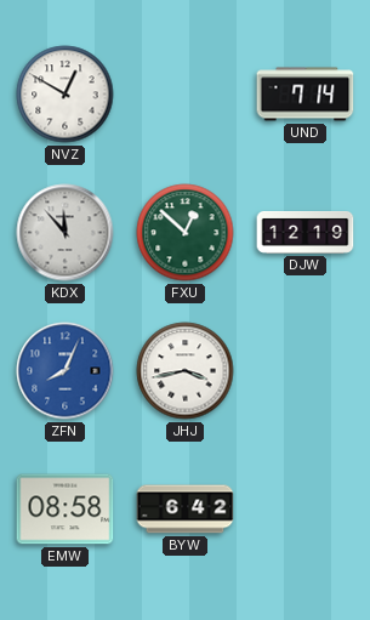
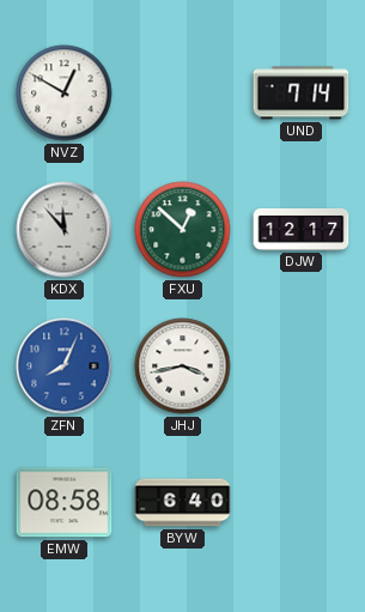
DJW: 12:19 -> 12:17 (302, 230)
BYW: 6:42 -> 6:40 (183, 503)
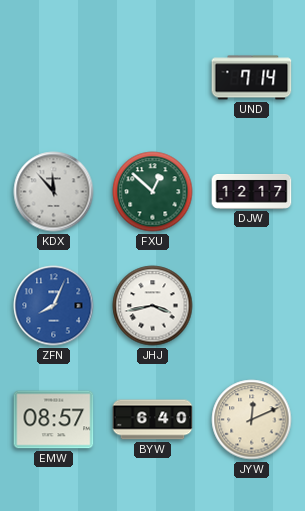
NVZ: 12:50 -> none (65, 93)
EMW: 08:58 -> 08:57 (54, 420)
JYW: none -> 12:11 (252, 420)
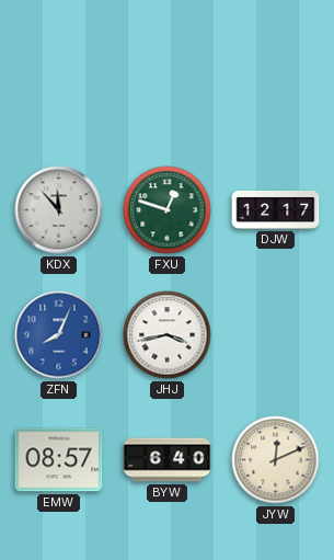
UND: 7:14 -> none (252, 78)
FXU: 12:52 -> 12:48 (168, 210)
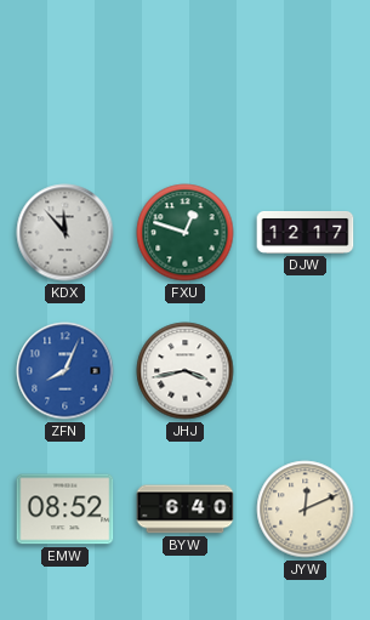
EMW: 08:57 -> 08:52 (66, 510)
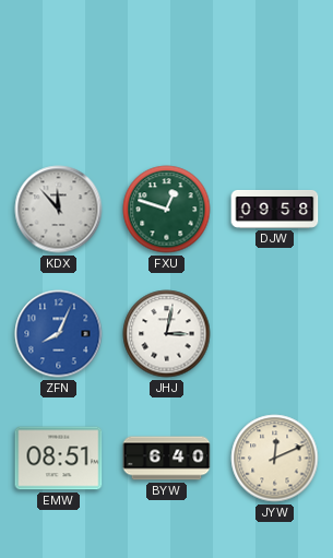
DJW: 12:17 -> 09:58 (275, 210)
JHJ: 3:43 -> 3:02 (167, 334)
EMW: 08:52 -> 08:51 (59, 459)
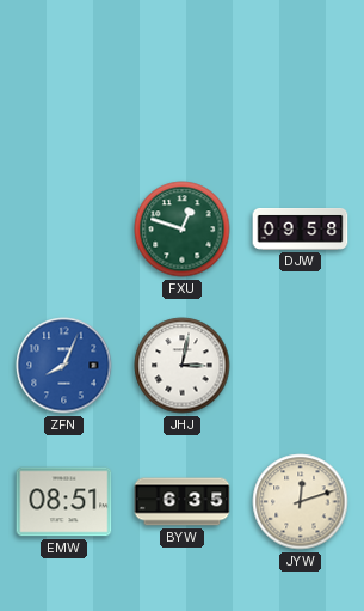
KDX: 11:53 -> none (59, 210)
BYW: 6:40 -> 6:35 (183, 502)
JYW: 12:11 -> 12:12 (301, 502)
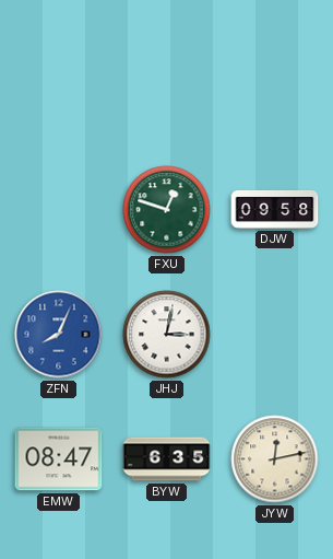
EMW: 08:51 -> 08:47 (59, 459)
JYW: 12:12 -> 12:13 (275, 459)
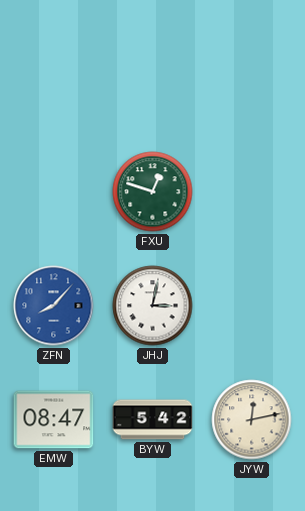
DJW: 09:58 -> none (275, 210)
ZFN: 8:04 -> 8:07 (54, 306)
BYW: 6:35 -> 5:42 (153, 420)
